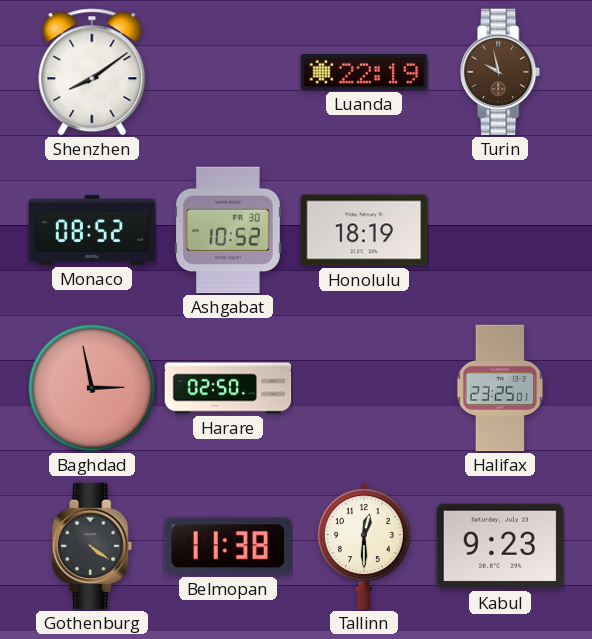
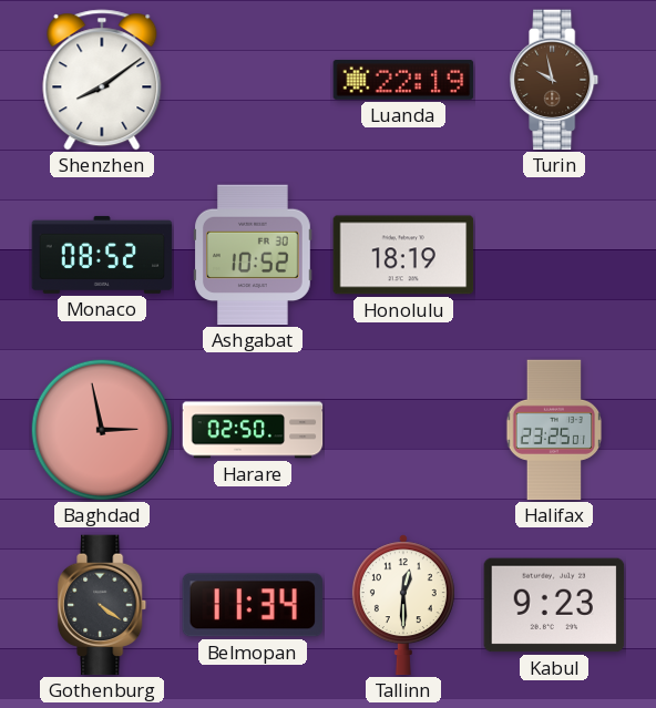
Belmopan: 11:38 -> 11:34 (252, 605)
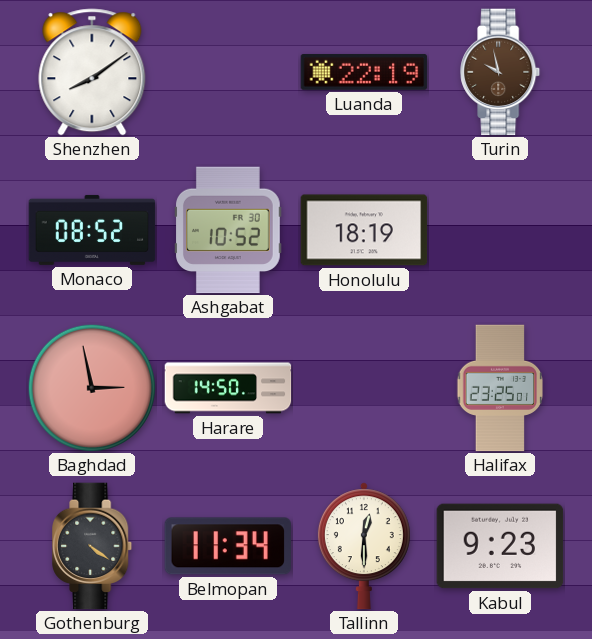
Harare: 02:50 -> 14:50 (228, 388)
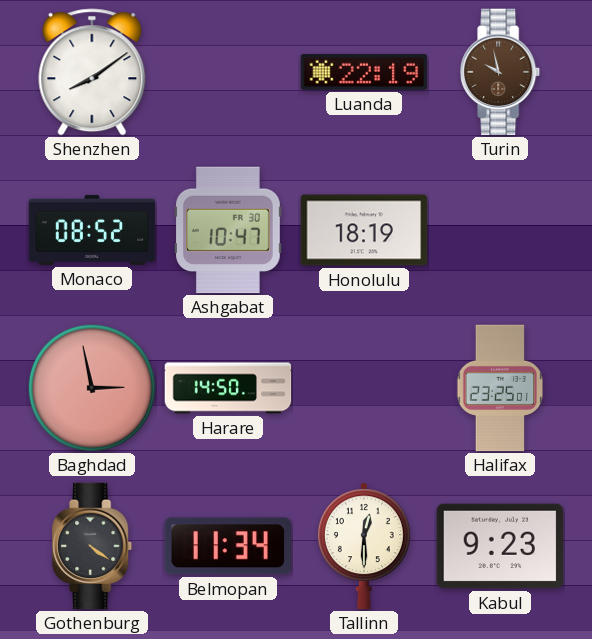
Ashgabat: 10:52 -> 10:47 (229, 230)
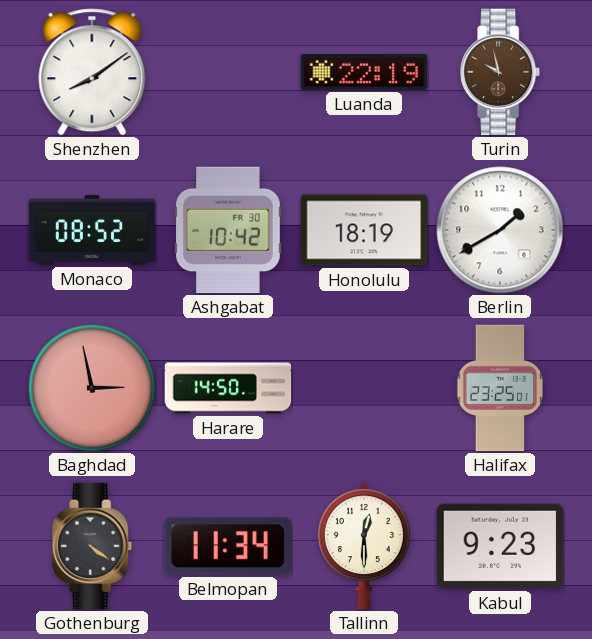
Ashgabat: 10:47 -> 10:42 (229, 230)
Berlin: none -> 1:40 (500, 230)
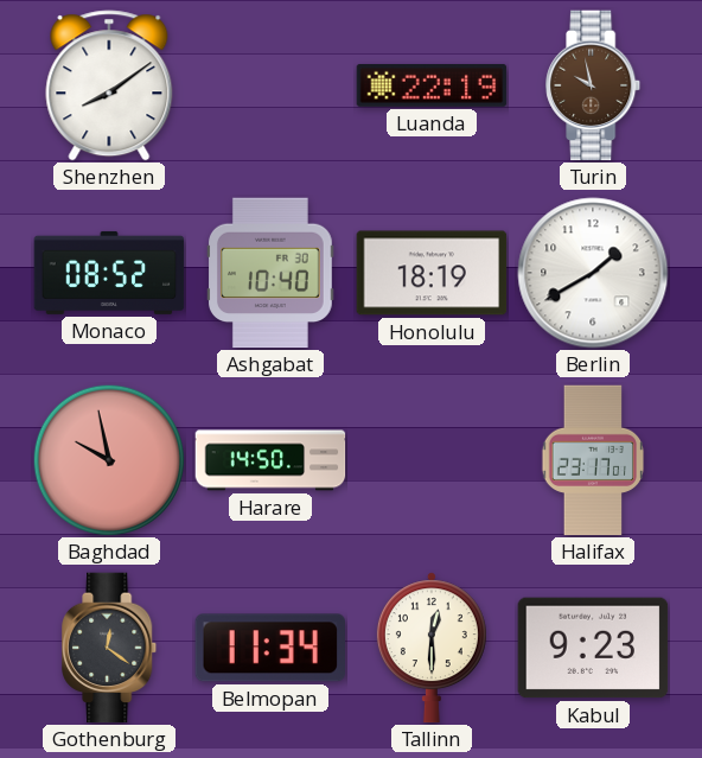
Ashgabat: 10:42 -> 10:40 (272, 273)
Baghdad: 2:58 -> 9:58 (108, 459)
Halifax: 23:25 -> 23:17 (593, 460)
Gothenburg: 4:21 -> 12:21 (110, 648)
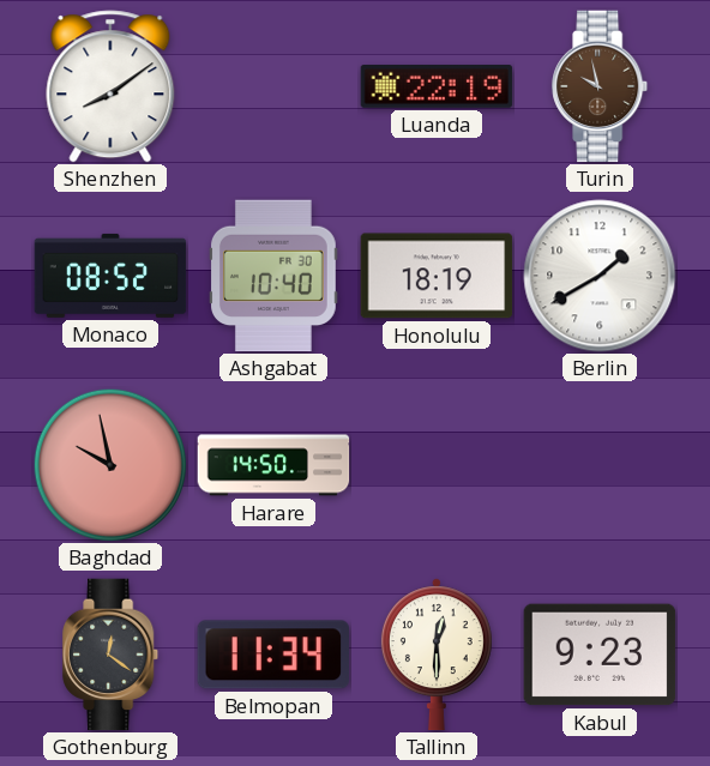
Halifax: 23:17 -> none (593, 460)
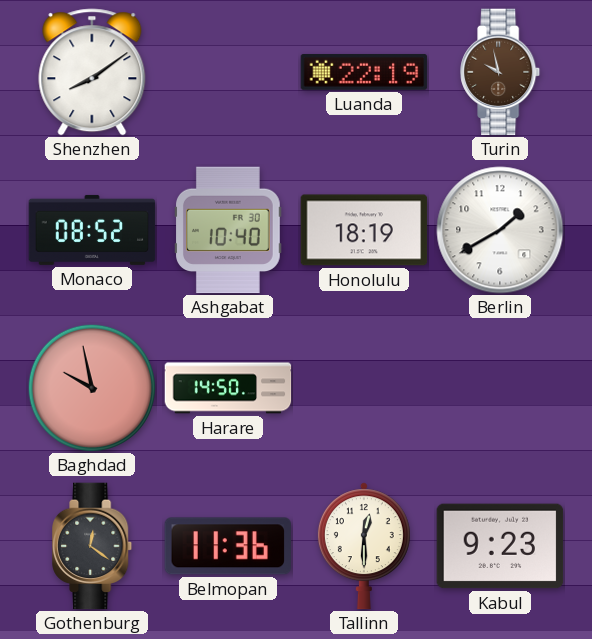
Belmopan: 11:34 -> 11:36 (227, 546)
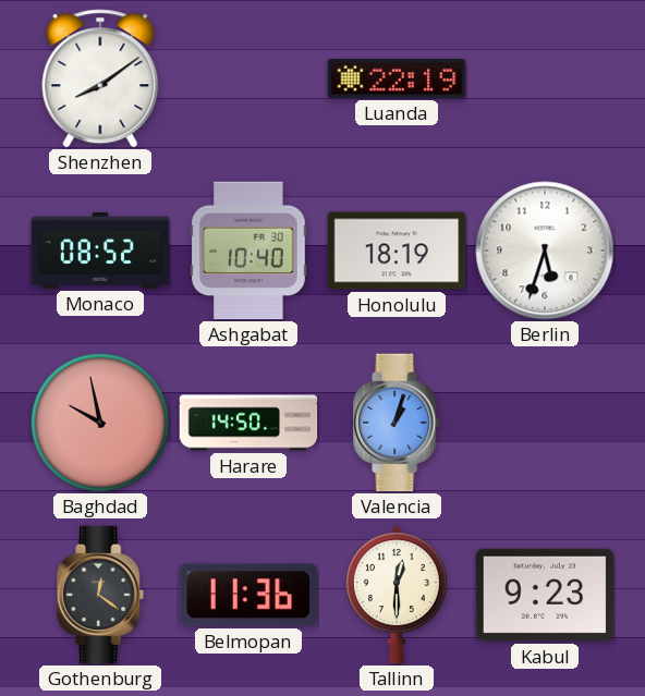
Turin: 9:58 -> none (501, 72)
Berlin: 1:40 -> 5:33 (545, 251)
Valencia: none -> 1:03 (398, 423)
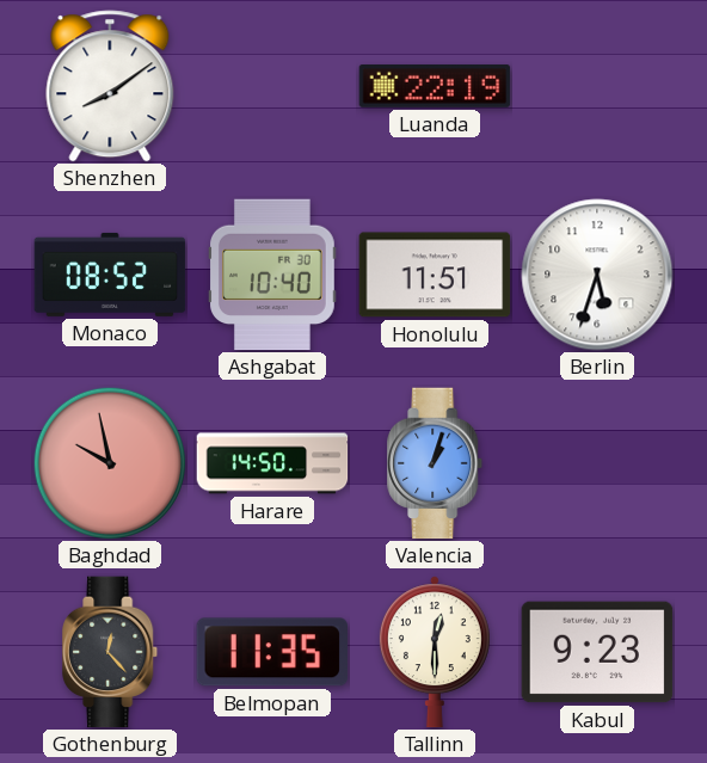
Honolulu: 18:19 -> 11:51 (435, 275)
Gothenburg: 12:21 -> 12:23 (111, 652)
Belmopan: 11:36 -> 11:35 (271, 652)
